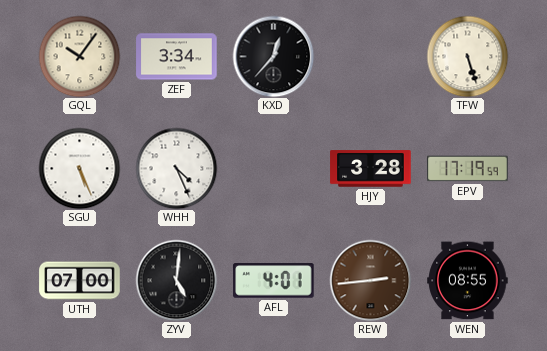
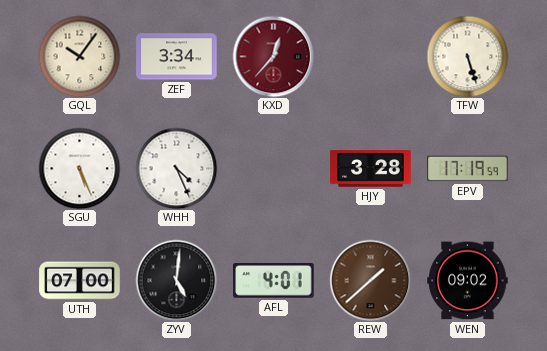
KXD dial: black -> burgundy (273, 56)
REW: 2:44 -> 1:38 (370, 280)
WEN: 08:55 -> 09:02 (468, 281)
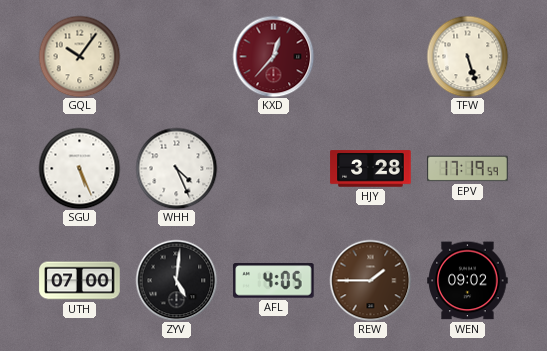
ZEF: 3:34 -> none (177, 57)
AFL: 4:01 -> 4:05 (274, 281)
REW: 1:38 -> 1:45 (370, 280)
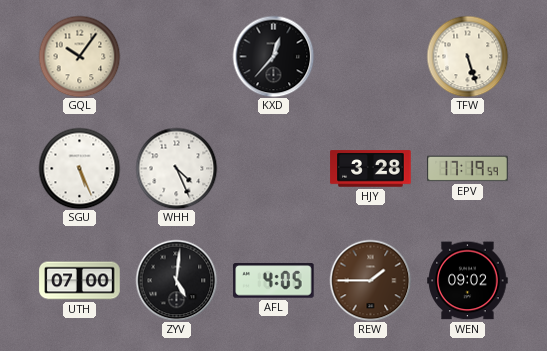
KXD dial: burgundy -> black (273, 56)
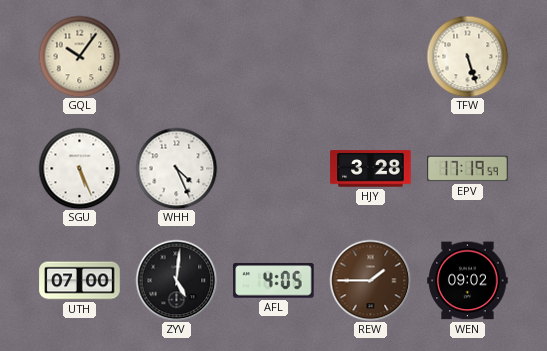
KXD: 12:37 -> none (273, 56)
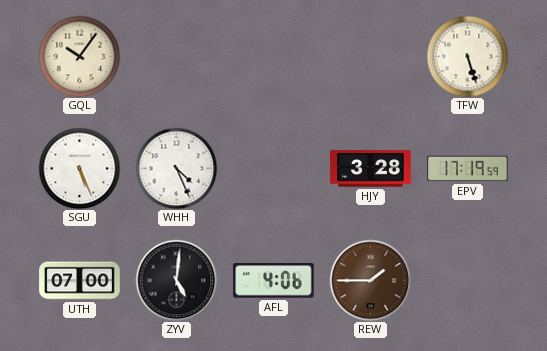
AFL: 4:05 -> 4:06 (274, 281)
WEN: 09:02 -> none (468, 281)
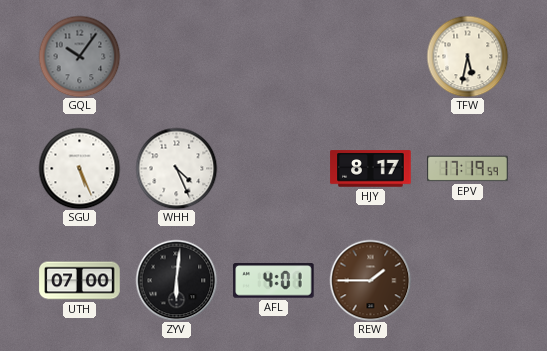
GQL dial: cream -> grey (79, 56)
TFW: 5:27 -> 5:32 (467, 56)
HJY: 3:28 -> 8:17 (371, 169)
ZYV: 5:01 -> 6:01 (176, 280)
AFL: 4:06 -> 4:01 (274, 281)
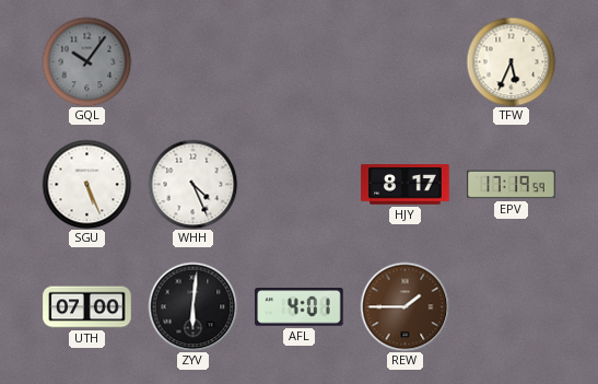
TFW: 5:32 -> 5:34 (511, 61)
